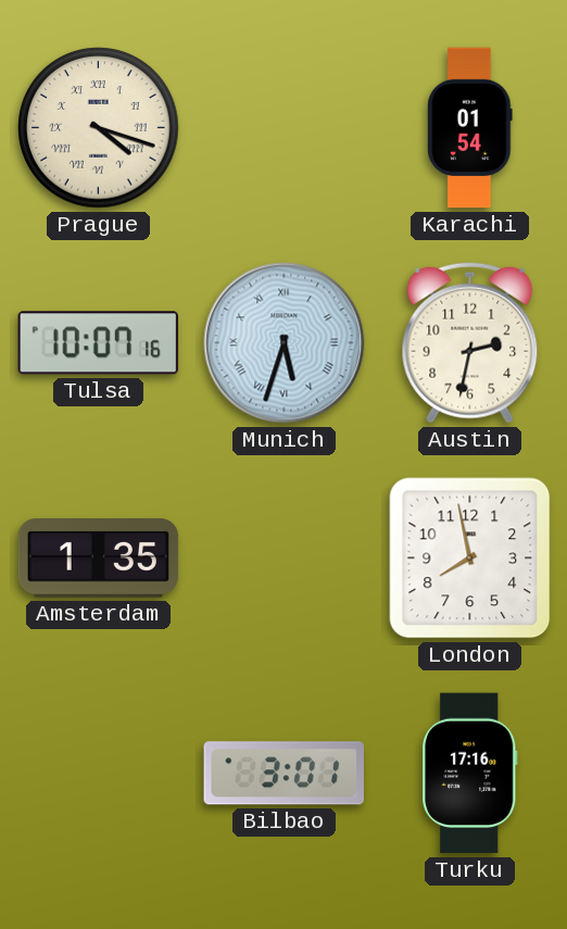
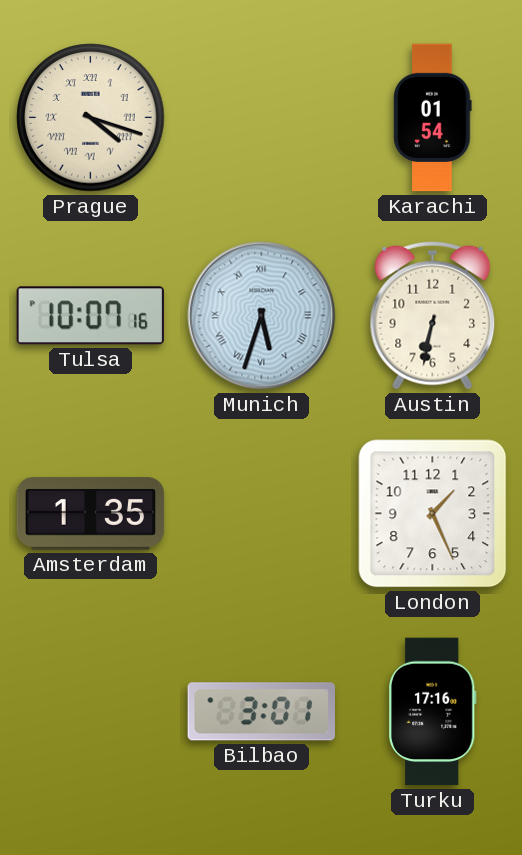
Austin: 2:32 -> 6:32 (433, 315)
London: 7:58 -> 1:26 (433, 514)
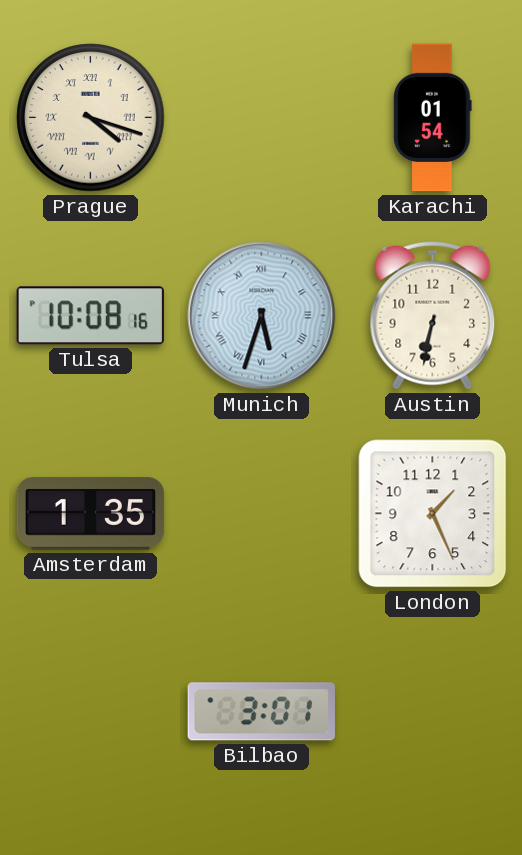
Tulsa: 10:07 -> 10:08 (90, 316)
Turku: 17:16 -> none (433, 712)
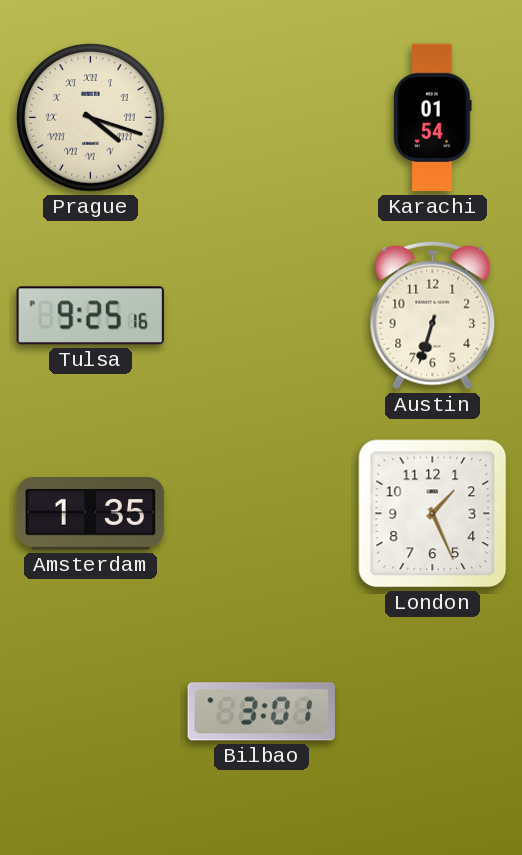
Tulsa: 10:08 -> 9:25 (90, 316)
Munich: 5:33 -> none (262, 316)
Austin: 6:32 -> 6:33 (433, 315)
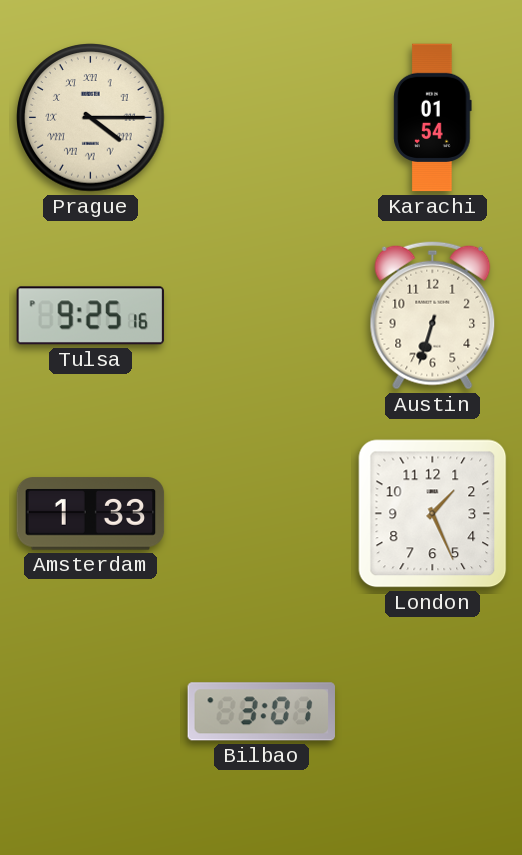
Prague: 4:18 -> 4:15 (91, 118)
Amsterdam: 1:35 -> 1:33 (91, 514)
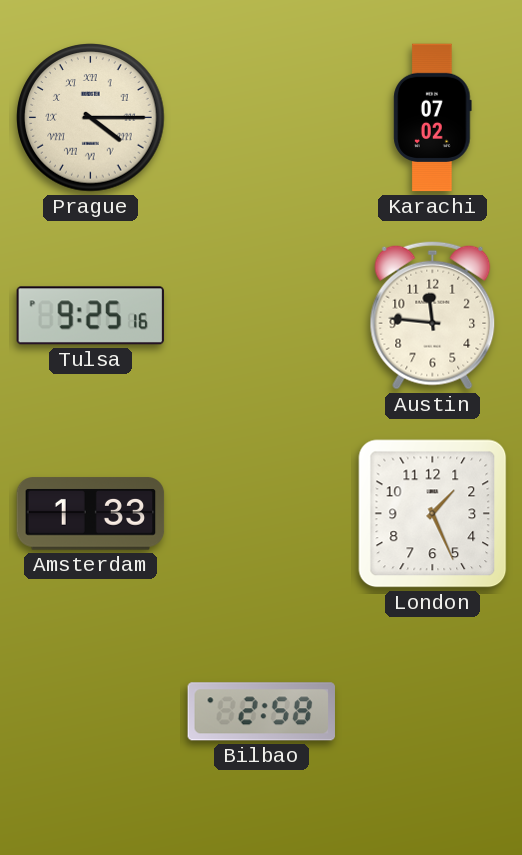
Karachi: 01:54 -> 07:02 (433, 118)
Austin: 6:33 -> 11:46 (433, 315)
Bilbao: 3:01 -> 2:58 (261, 712)
